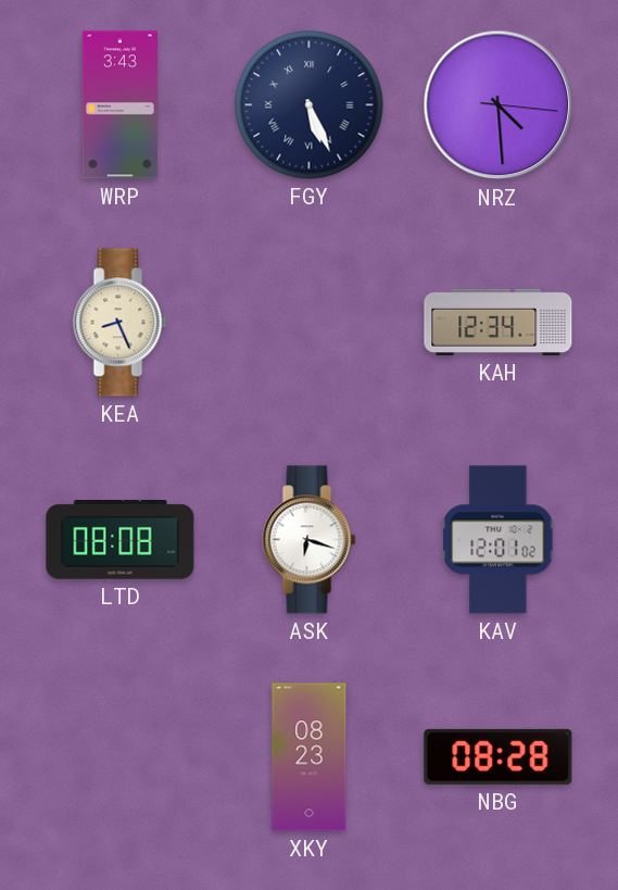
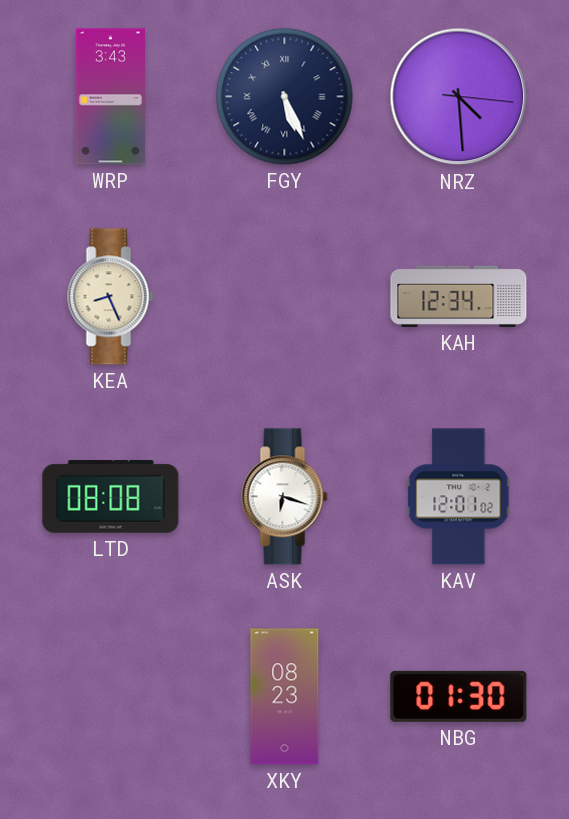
NBG: 08:28 -> 01:30 (459, 696)
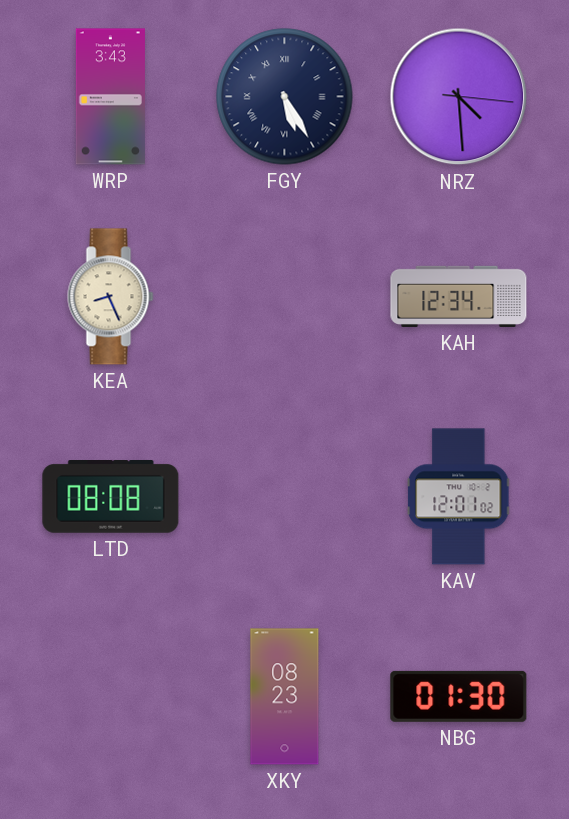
FGY: 5:26 -> 5:25 (285, 97)
ASK: 6:18 -> none (285, 497)
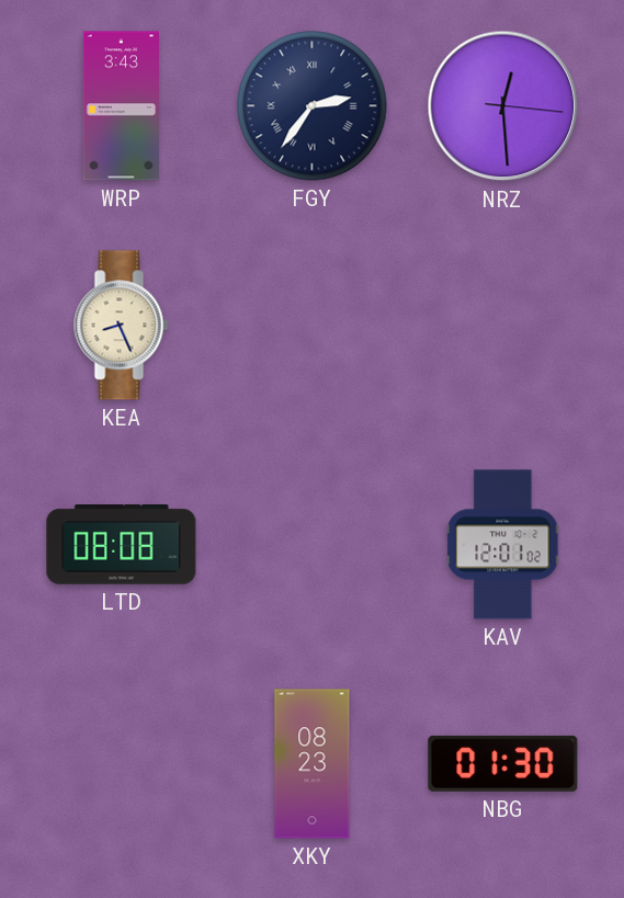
FGY: 5:25 -> 2:36 (313, 106)
NRZ: 4:29 -> 12:29 (503, 106)
KAH: 12:34 -> none (459, 296)
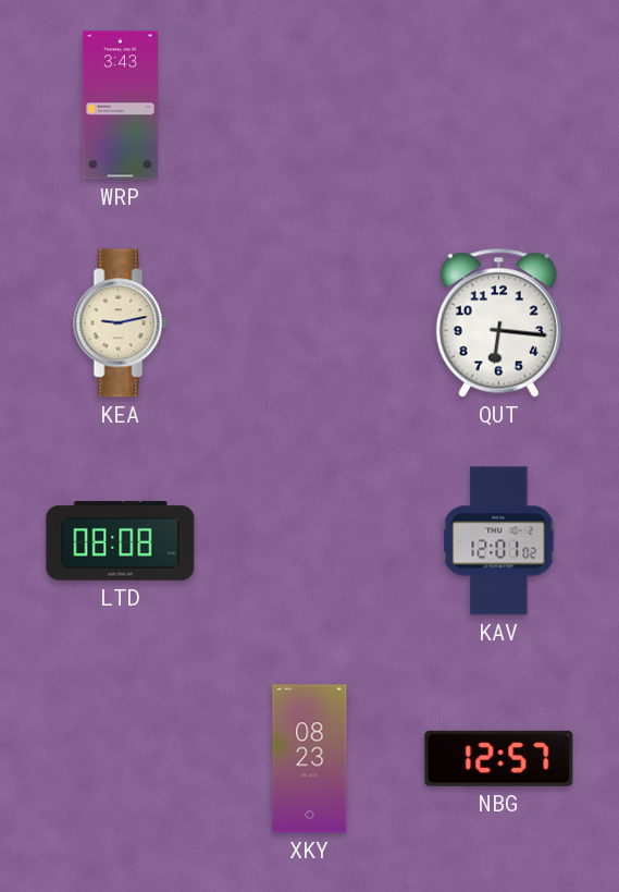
FGY: 2:36 -> none (313, 106)
NRZ: 12:29 -> none (503, 106)
KEA: 8:26 -> 9:13 (121, 323)
QUT: none -> 6:16 (498, 322)
NBG: 01:30 -> 12:57 (499, 758)
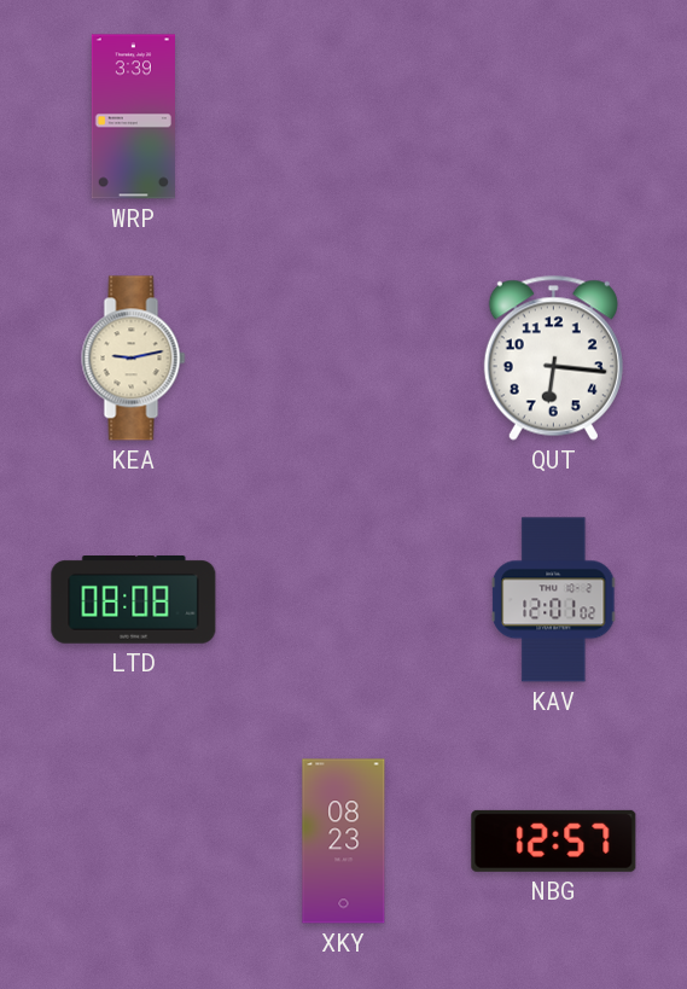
WRP: 3:43 -> 3:39 (133, 117)
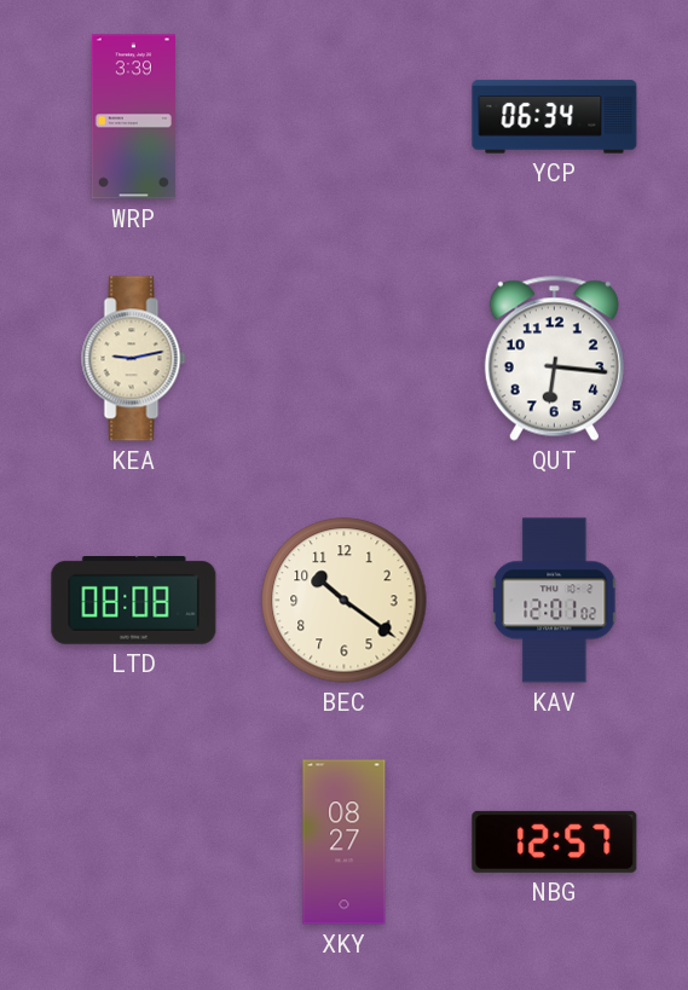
YCP: none -> 06:34 (555, 117)
BEC: none -> 10:21 (345, 601)
XKY: 08:23 -> 08:27 (345, 843)
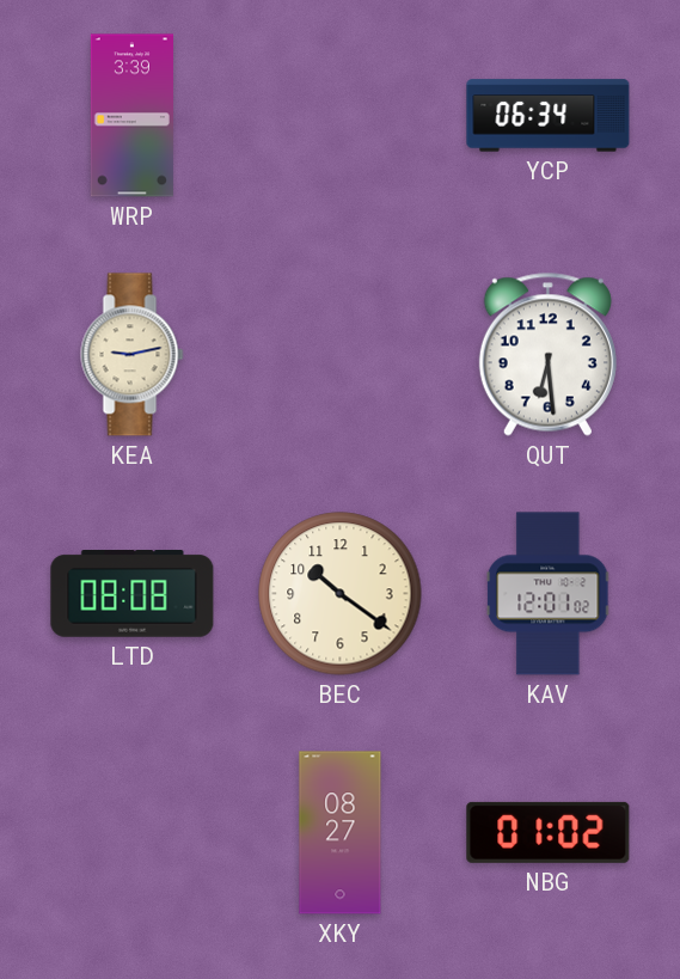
QUT: 6:16 -> 6:29 (547, 354)
NBG: 12:57 -> 01:02 (549, 832)
